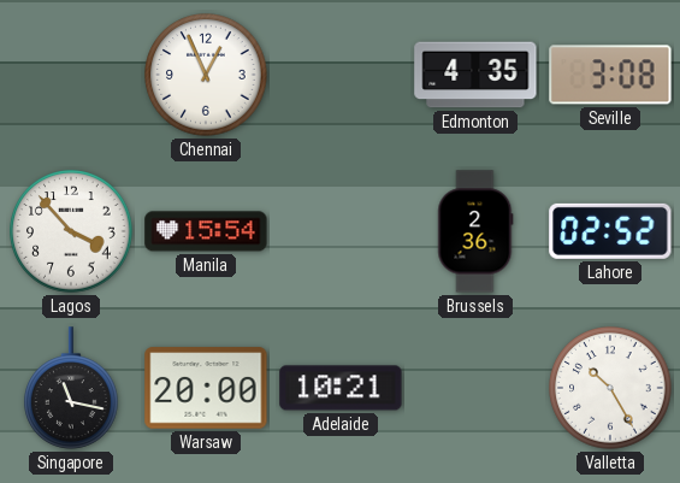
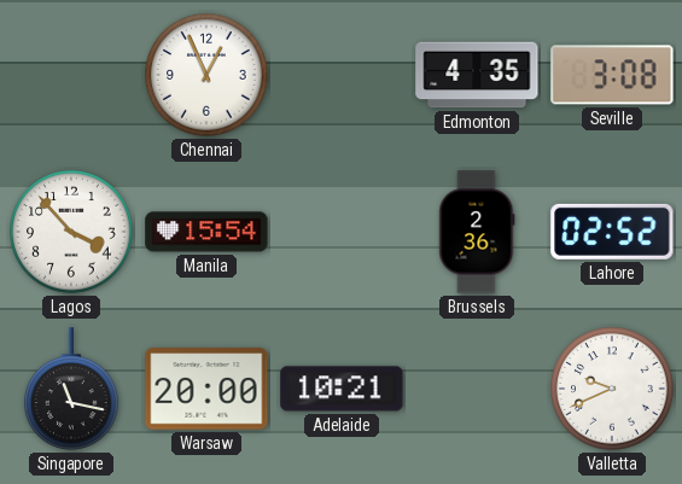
Valletta: 10:25 -> 9:41 (612, 389)
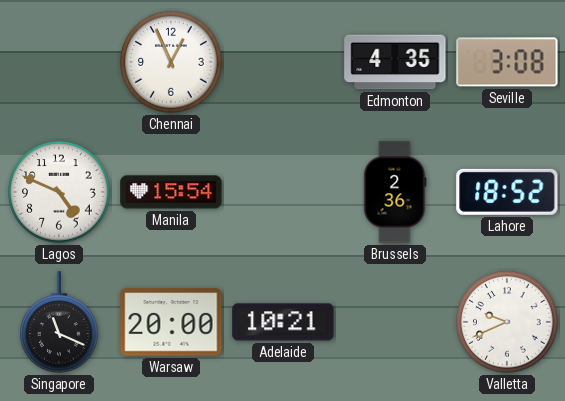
Lagos: 3:53 -> 4:49 (59, 192)
Lahore: 02:52 -> 18:52 (507, 192)
Singapore: 11:17 -> 11:19 (60, 322)
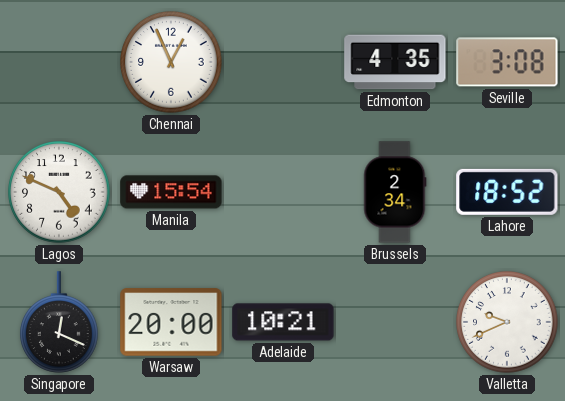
Brussels: 2:36 -> 2:34 (395, 192)
Singapore: 11:19 -> 12:19 (60, 322)
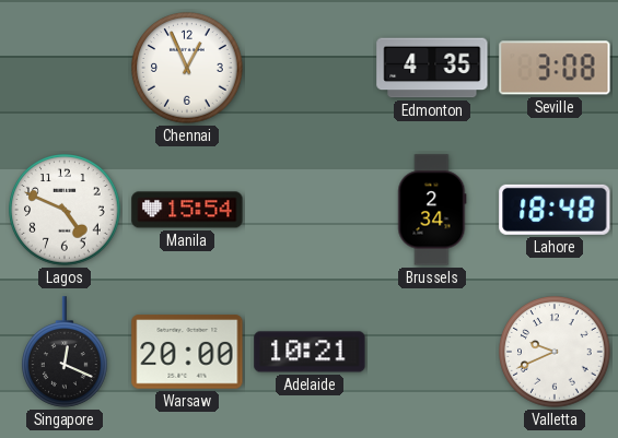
Lahore: 18:52 -> 18:48 (555, 210)
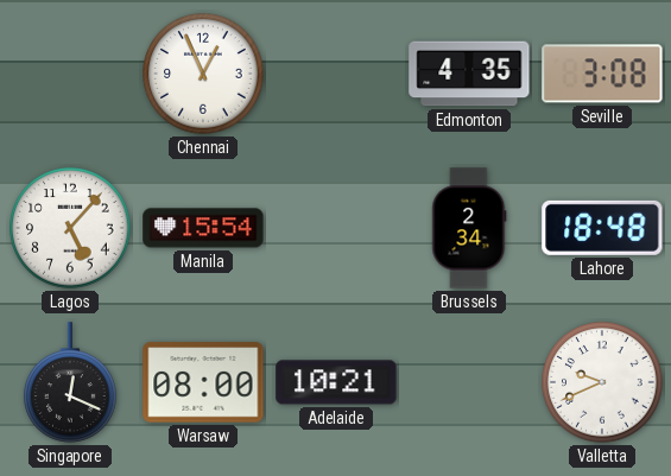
Lagos: 4:49 -> 5:07 (70, 228)
Warsaw: 20:00 -> 08:00 (203, 382)
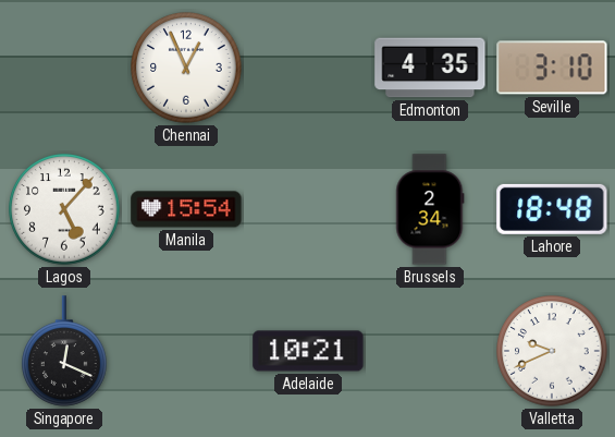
Seville: 3:08 -> 3:10 (552, 68)
Warsaw: 08:00 -> none (203, 382)
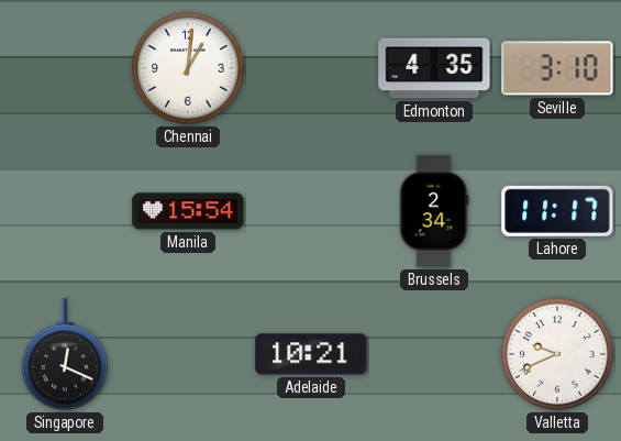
Chennai: 12:56 -> 1:01 (188, 68)
Lagos: 5:07 -> none (64, 209)
Lahore: 18:48 -> 11:17 (557, 211)
